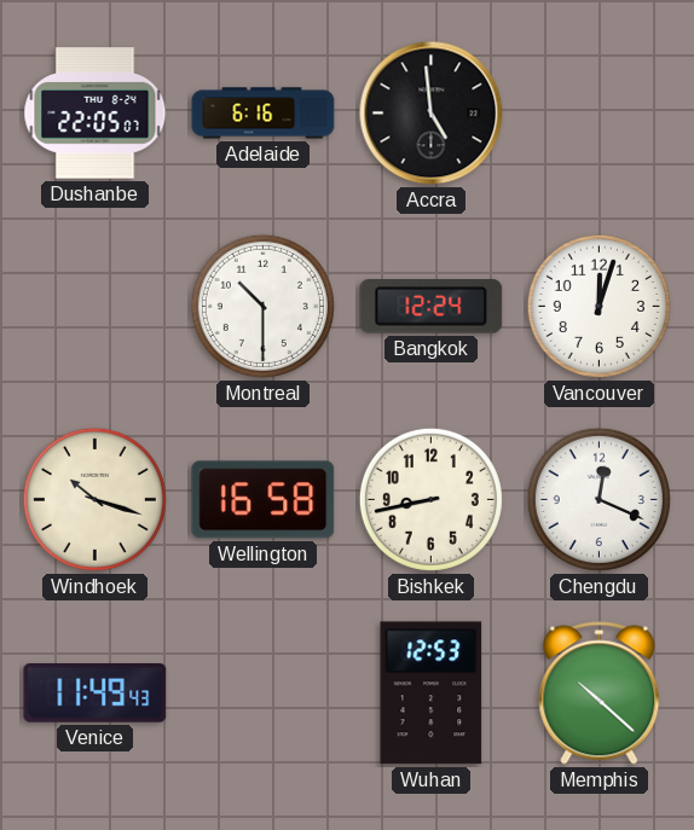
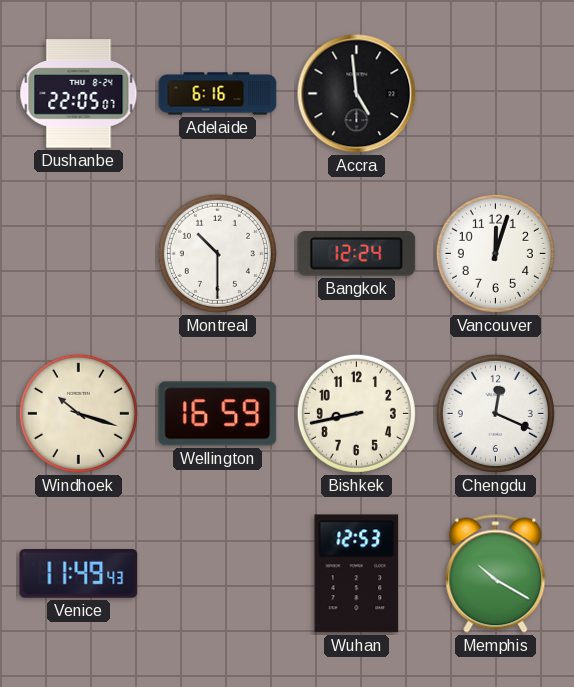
Wellington: 16:58 -> 16:59 (218, 414)
Memphis: 10:22 -> 10:20 (496, 574)
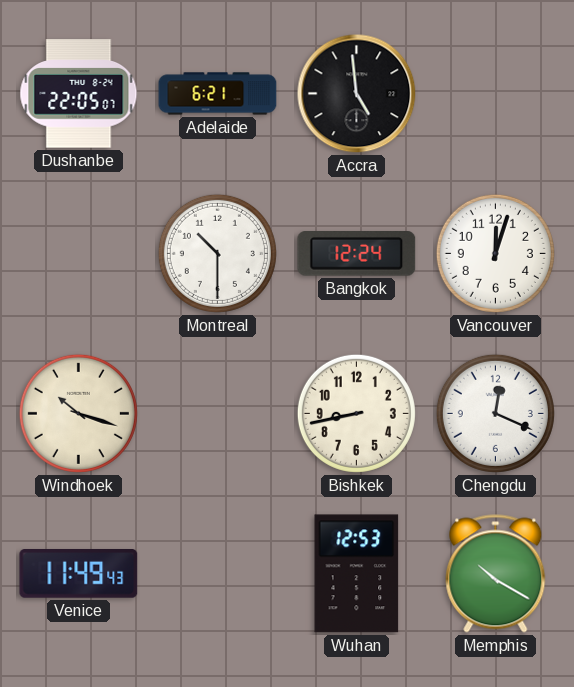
Adelaide: 6:16 -> 6:21 (218, 94)
Wellington: 16:59 -> none (218, 414)
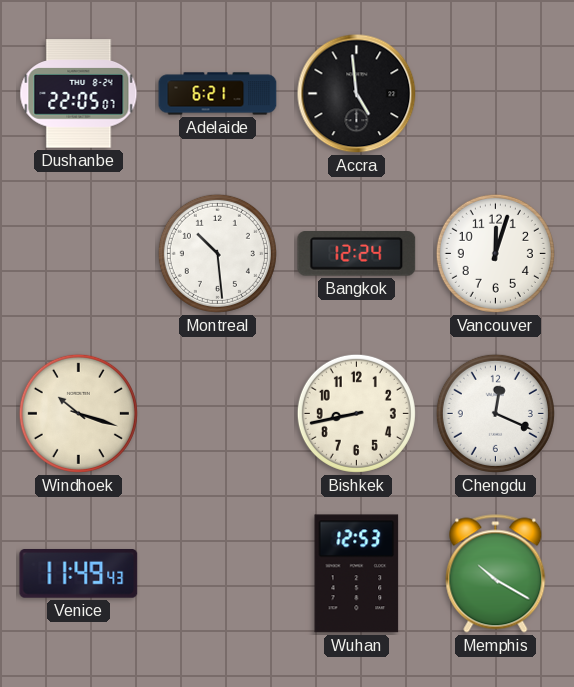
Montreal: 10:30 -> 10:29 (217, 253)
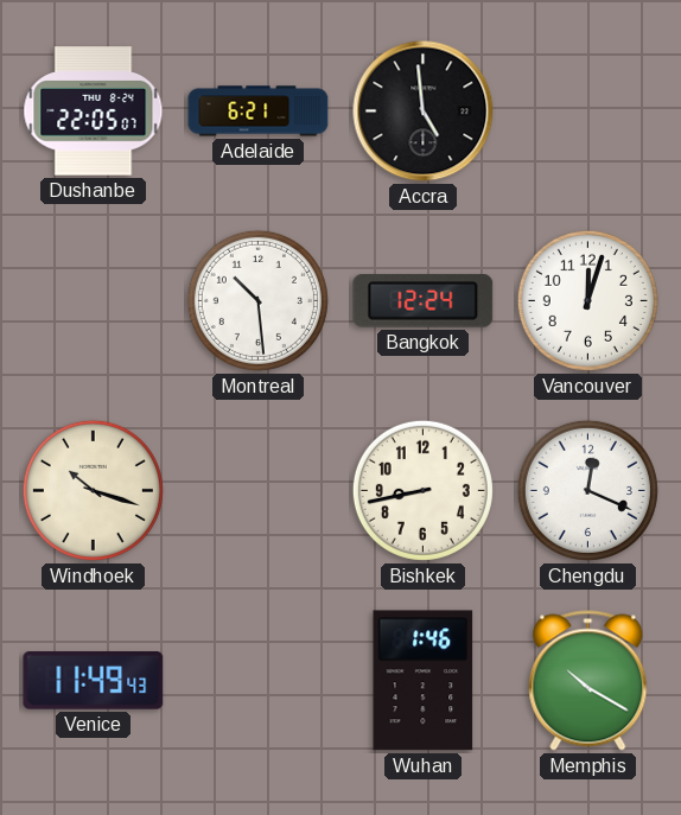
Wuhan: 12:53 -> 1:46 (424, 681)
